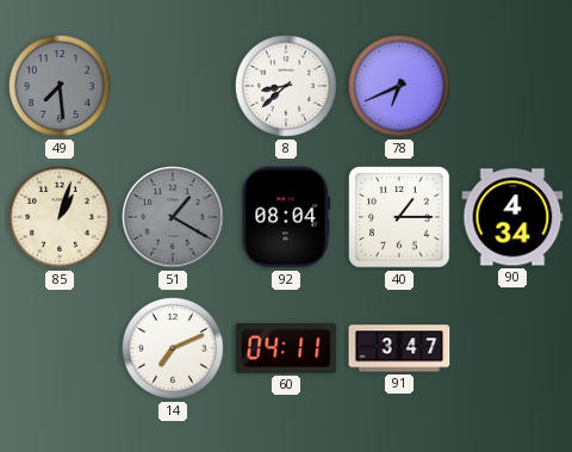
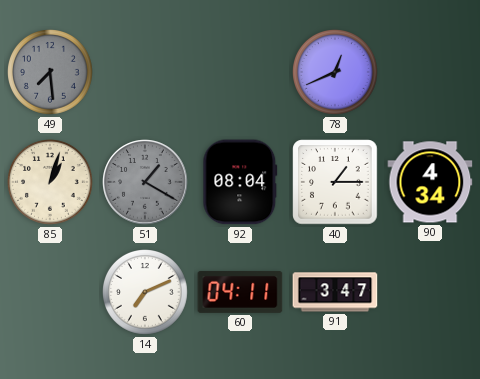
8: 8:38 -> none (287, 87)
78: 6:41 -> 12:41 (336, 73)
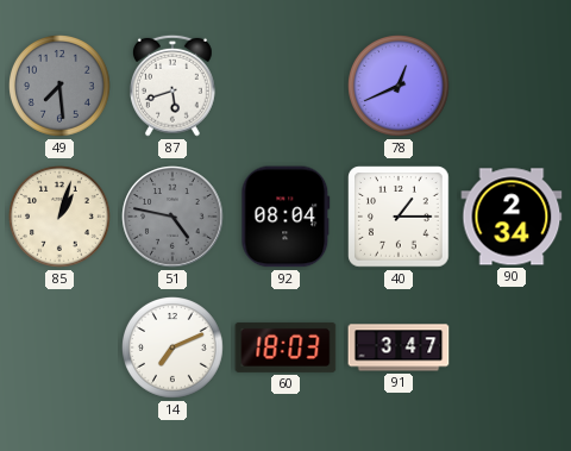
87: none -> 5:42 (174, 86)
51: 1:20 -> 4:47 (172, 217)
90: 4:34 -> 2:34 (512, 217)
60: 04:11 -> 18:03 (285, 347)
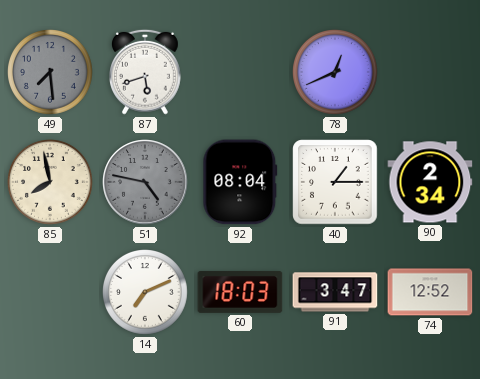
85: 1:03 -> 7:58 (51, 183)
74: none -> 12:52 (430, 292)
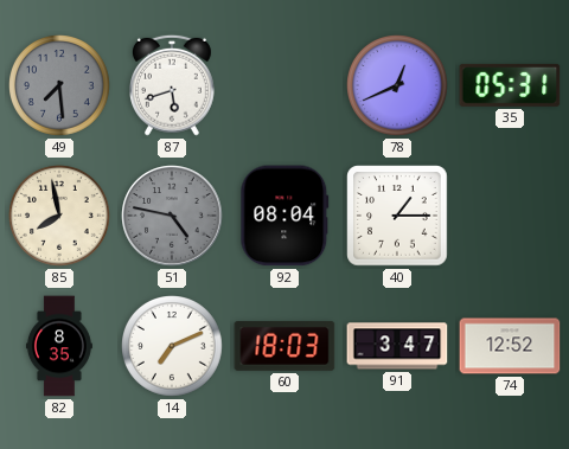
35: none -> 05:31 (510, 85)
90: 2:34 -> none (430, 182)
82: none -> 8:35 (59, 346)
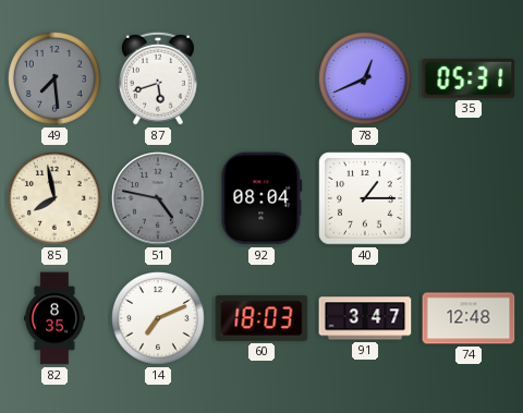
74: 12:52 -> 12:48 (469, 318)
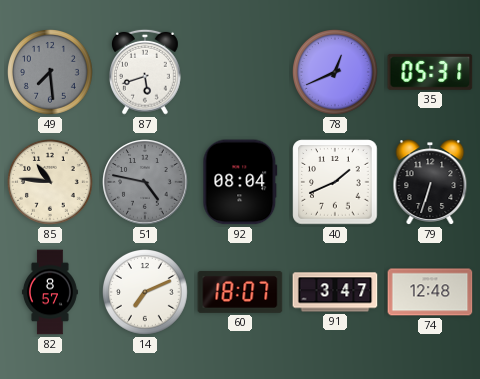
85: 7:58 -> 10:46 (51, 183)
40: 1:15 -> 1:41 (335, 182)
79: none -> 6:33 (430, 182)
82: 8:35 -> 8:57 (50, 292)
60: 18:03 -> 18:07 (240, 292)
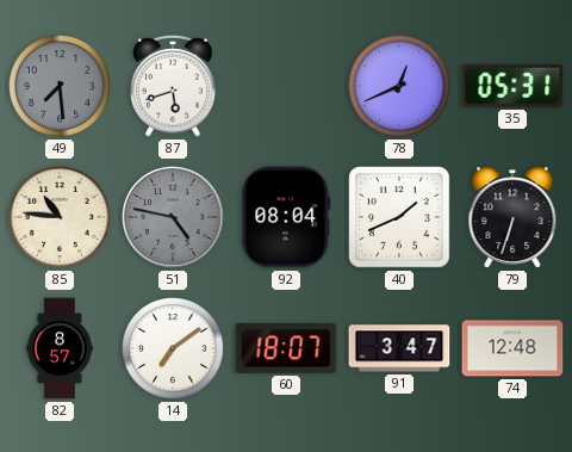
14: 7:11 -> 7:09 (174, 349)
